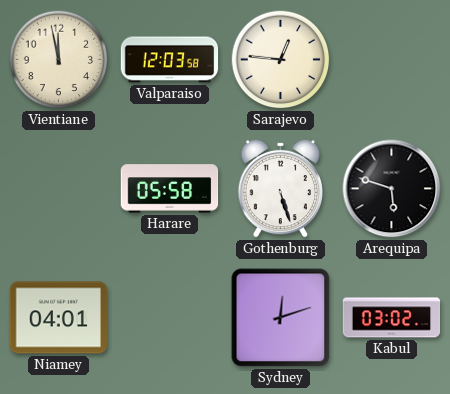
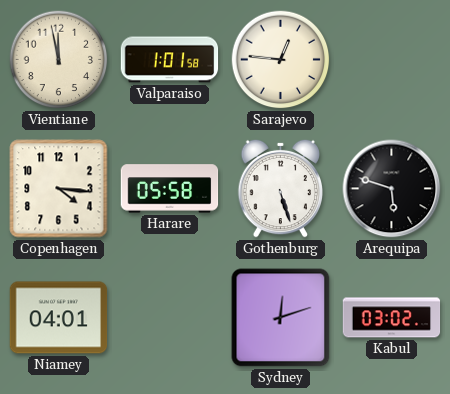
Valparaiso: 12:03 -> 1:01 (170, 60)
Copenhagen: none -> 4:16 (59, 189)
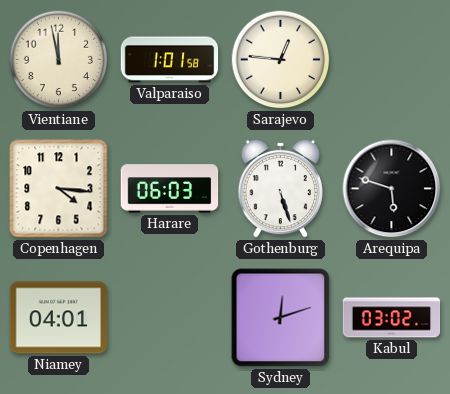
Harare: 05:58 -> 06:03 (170, 189)
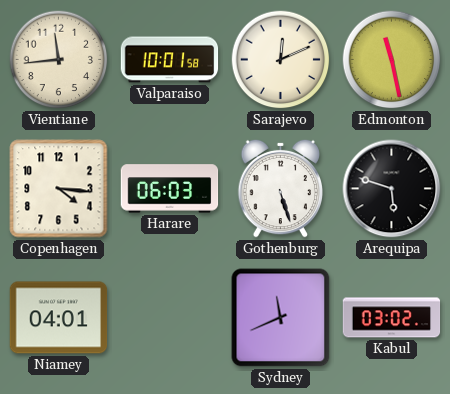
Vientiane: 11:58 -> 11:44 (59, 60)
Valparaiso: 1:01 -> 10:01 (170, 60)
Sarajevo: 12:46 -> 12:11 (281, 60)
Edmonton: none -> 11:28 (392, 60)
Sydney: 12:12 -> 11:41 (281, 318)
